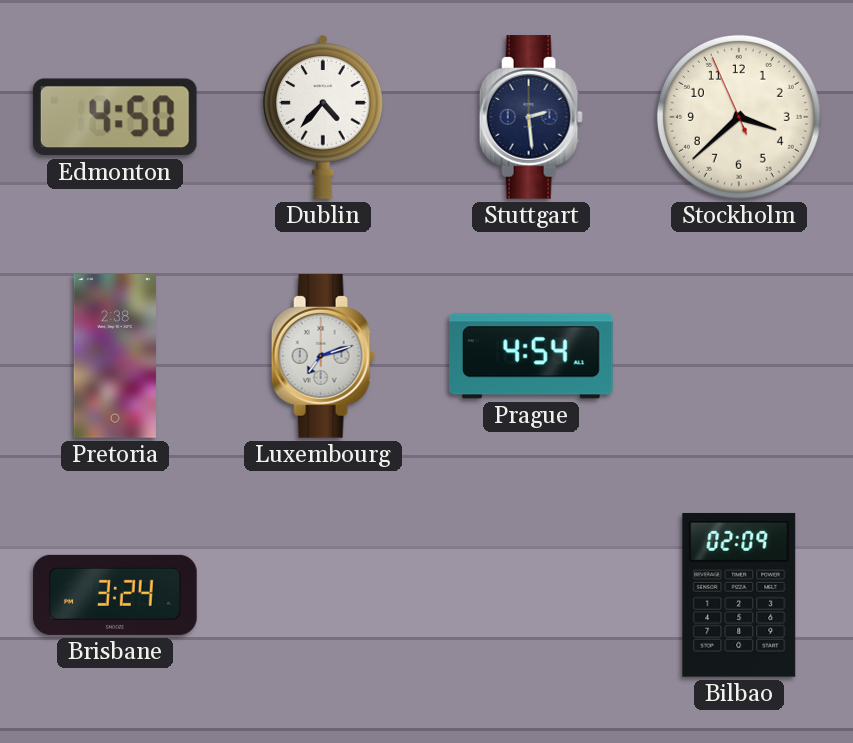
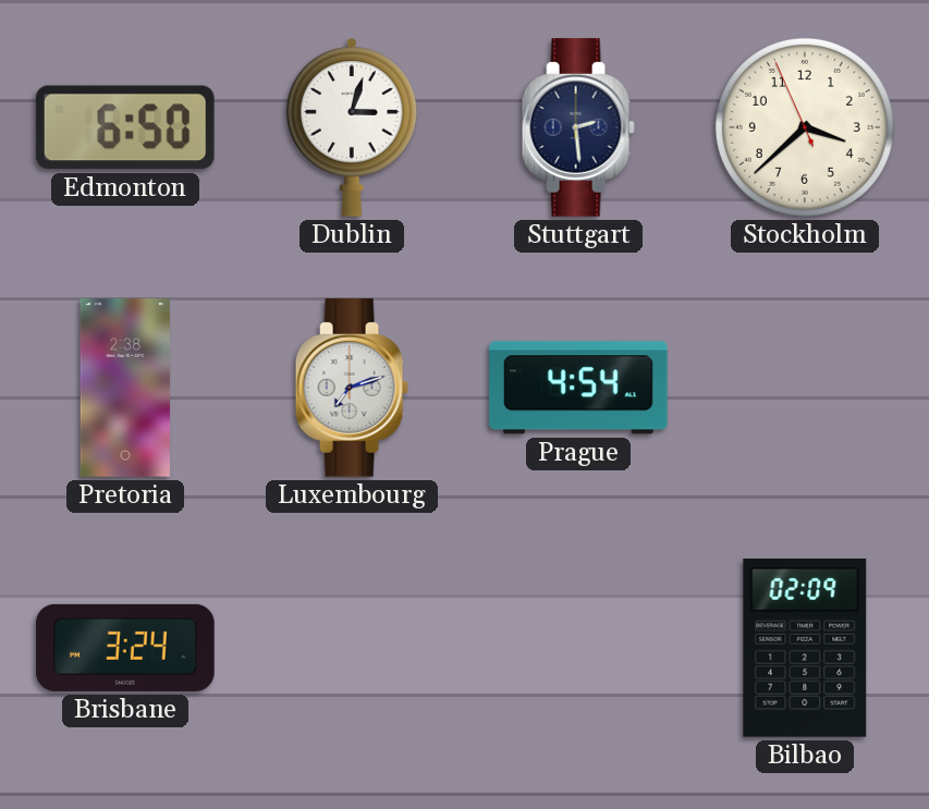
Edmonton: 4:50 -> 6:50 (125, 127)
Dublin: 4:37 -> 3:03 (353, 127)
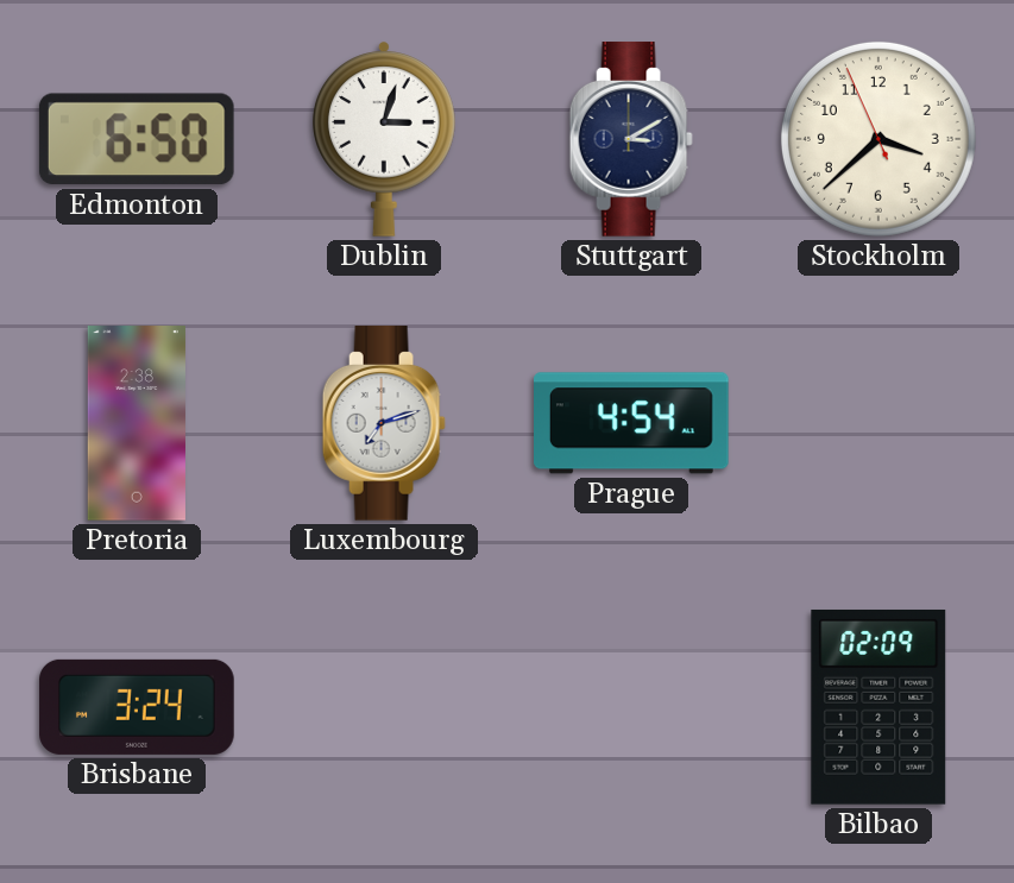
Stuttgart: 2:29 -> 3:10 (631, 139)
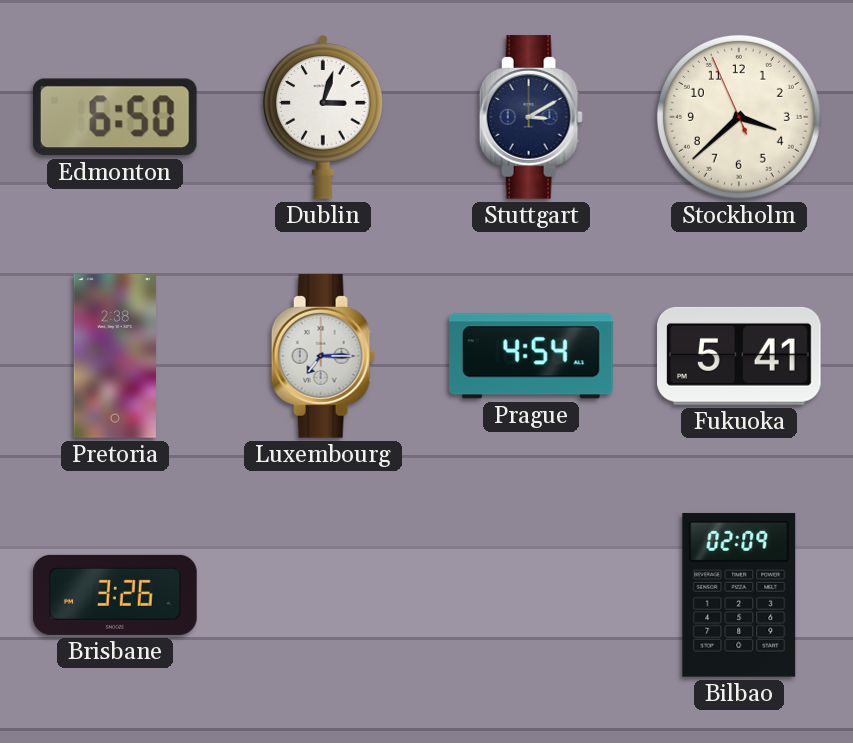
Luxembourg: 7:12 -> 7:15 (323, 356)
Fukuoka: none -> 5:41 (740, 356)
Brisbane: 3:24 -> 3:26 (115, 595)
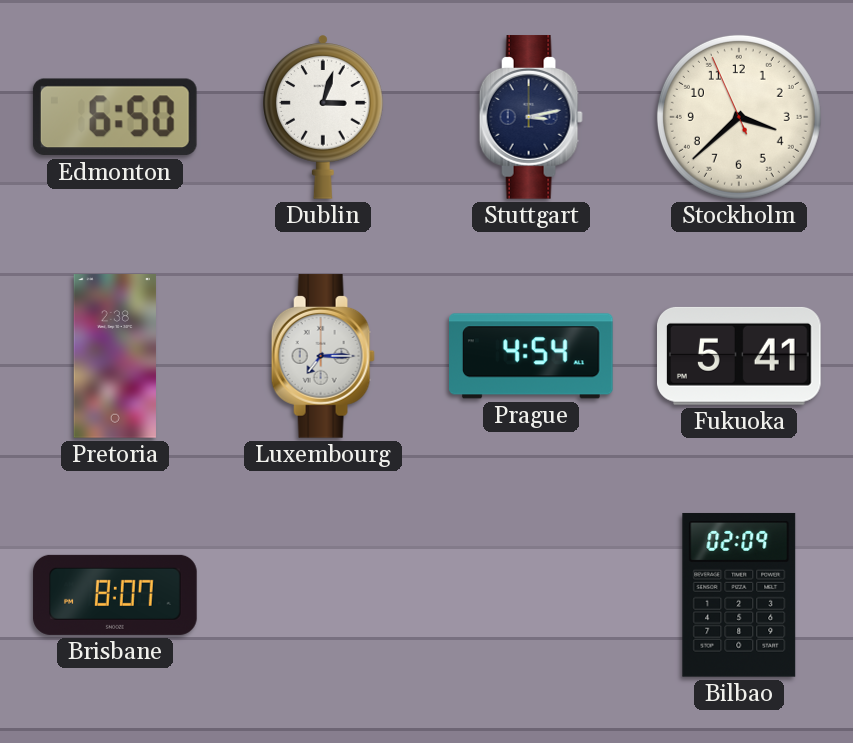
Stuttgart: 3:10 -> 3:13 (531, 117)
Brisbane: 3:26 -> 8:07 (115, 595)
